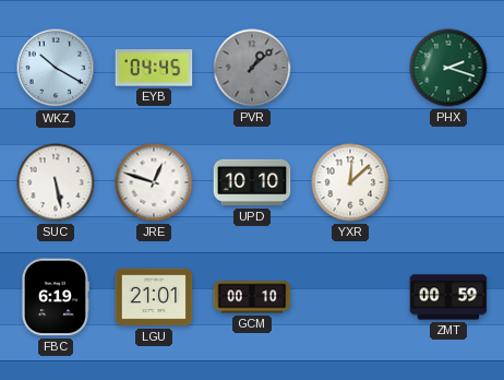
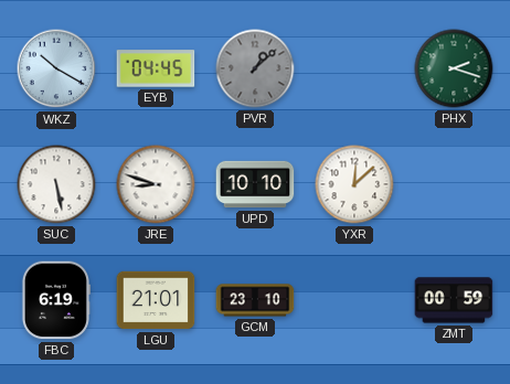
JRE: 12:48 -> 8:48 (156, 184)
GCM: 00:10 -> 23:10 (255, 300)
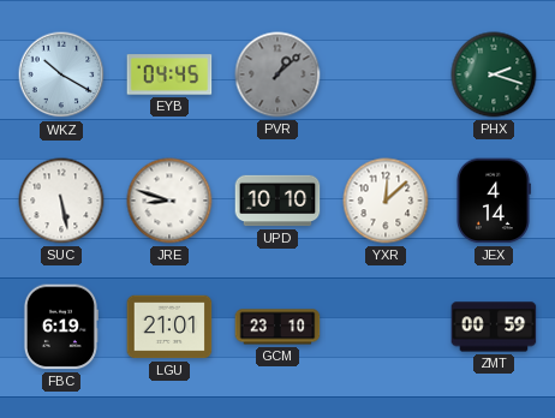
JEX: none -> 4:14 (493, 201)
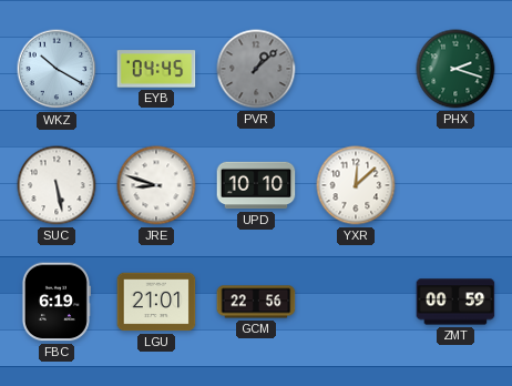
JEX: 4:14 -> none (493, 201)
GCM: 23:10 -> 22:56 (256, 302)
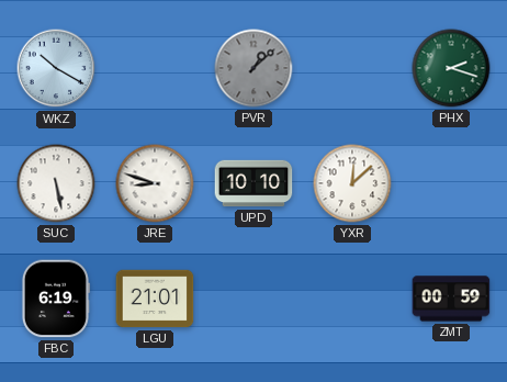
EYB: 04:45 -> none (156, 69)
GCM: 22:56 -> none (256, 302)
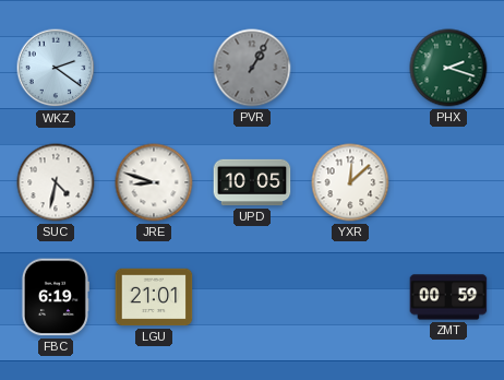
WKZ: 10:20 -> 2:21 (56, 68)
PVR: 1:08 -> 1:05 (252, 68)
SUC: 5:28 -> 4:32 (56, 182)
UPD: 10:10 -> 10:05 (252, 182)
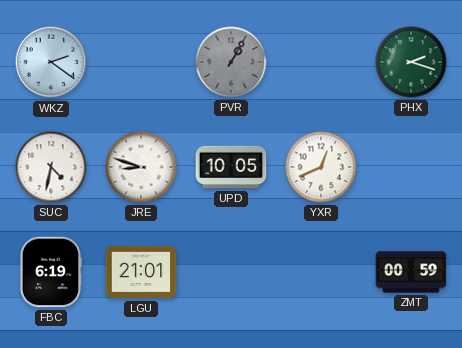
YXR: 12:08 -> 12:41 (321, 167)
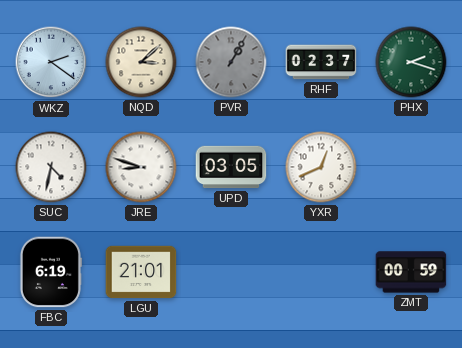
NQD: none -> 3:08 (141, 62)
RHF: none -> 02:37 (321, 62)
UPD: 10:05 -> 03:05 (231, 167)
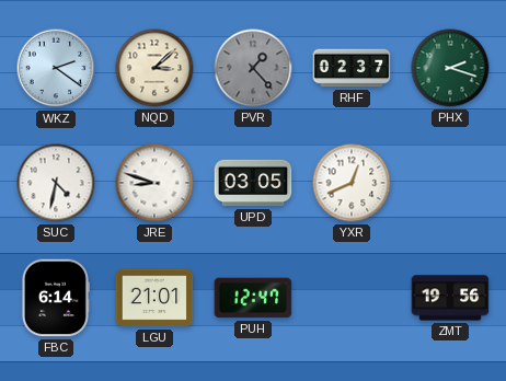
PVR: 1:05 -> 1:23 (253, 68)
FBC: 6:19 -> 6:14 (55, 298)
PUH: none -> 12:47 (253, 298)
ZMT: 00:59 -> 19:56 (450, 298)
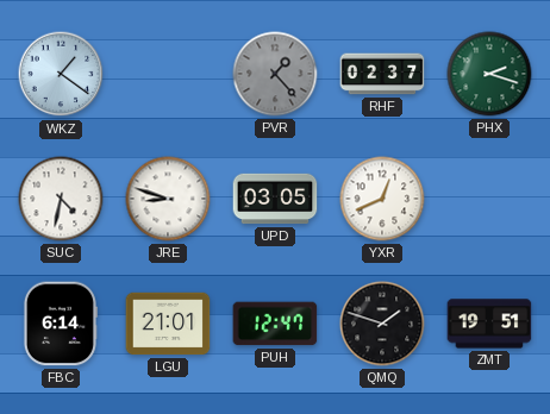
WKZ: 2:21 -> 1:21 (61, 74)
NQD: 3:08 -> none (154, 68)
QMQ: none -> 1:48 (382, 324)
ZMT: 19:56 -> 19:51 (489, 324)
